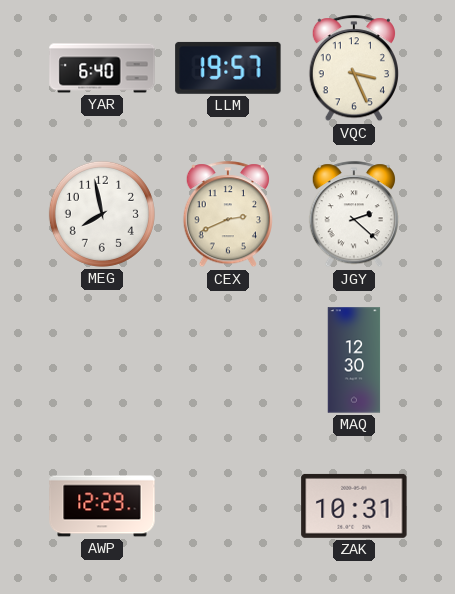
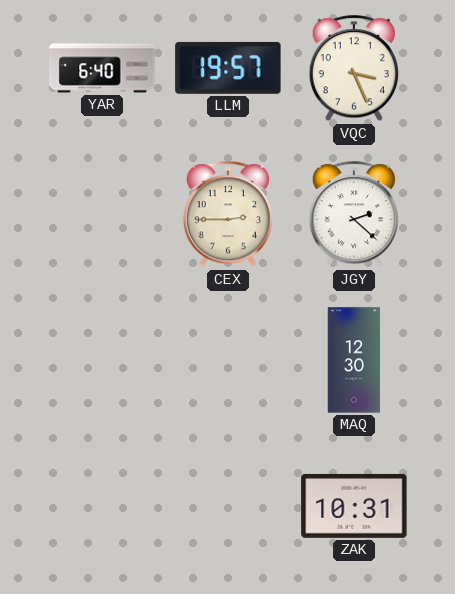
MEG: 7:58 -> none (102, 214)
CEX: 2:41 -> 2:45 (228, 215)
AWP: 12:29 -> none (102, 506)
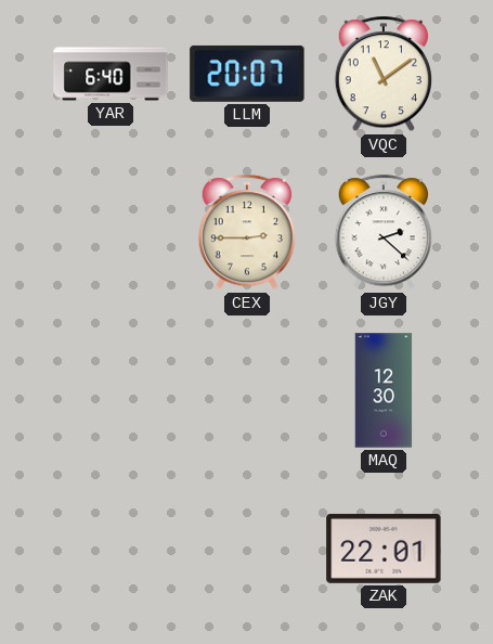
LLM: 19:57 -> 20:07 (247, 74)
VQC: 3:26 -> 11:09 (384, 75)
ZAK: 10:31 -> 22:01 (384, 549)
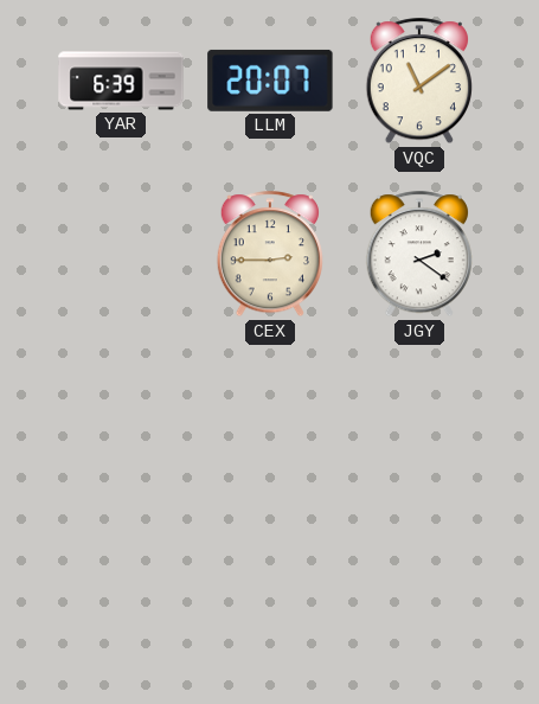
YAR: 6:40 -> 6:39 (121, 81)
JGY: 2:22 -> 2:21 (419, 255)
MAQ: 12:30 -> none (384, 390)
ZAK: 22:01 -> none (384, 549)
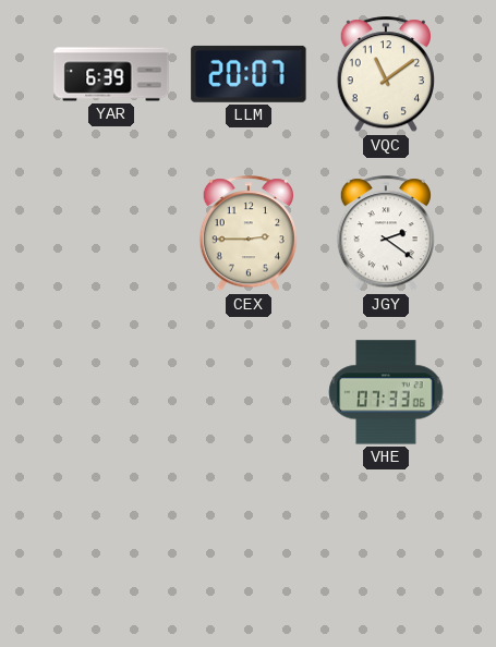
VHE: none -> 07:33 (386, 392)
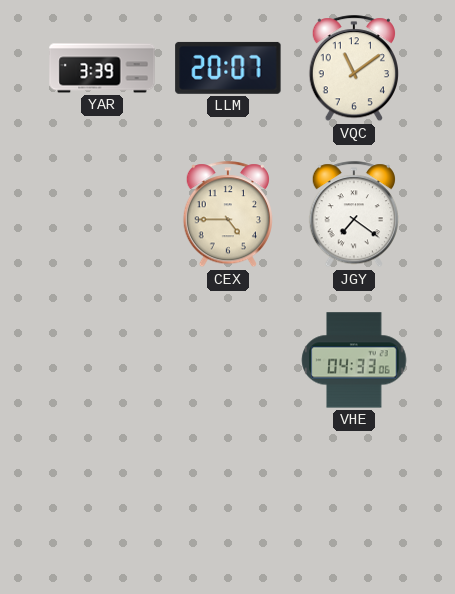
YAR: 6:39 -> 3:39 (102, 68)
CEX: 2:45 -> 4:45 (228, 215)
JGY: 2:21 -> 7:21 (354, 215)
VHE: 07:33 -> 04:33 (354, 360)
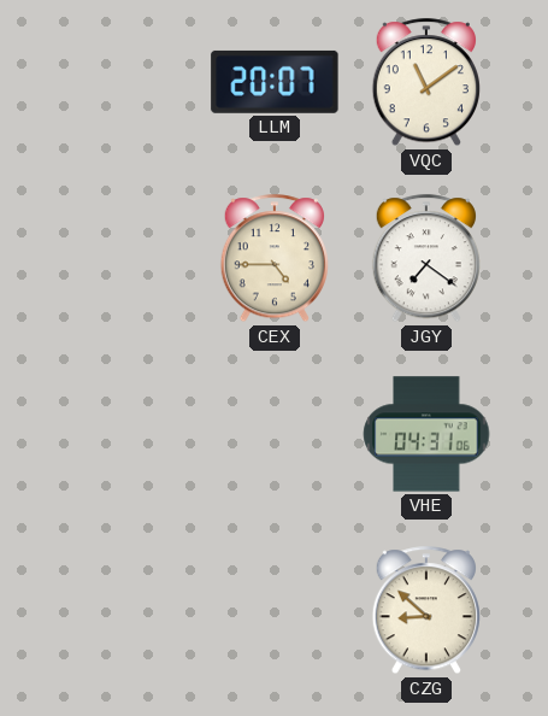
YAR: 3:39 -> none (102, 68)
VHE: 04:33 -> 04:31 (426, 434)
CZG: none -> 8:52 (426, 611)
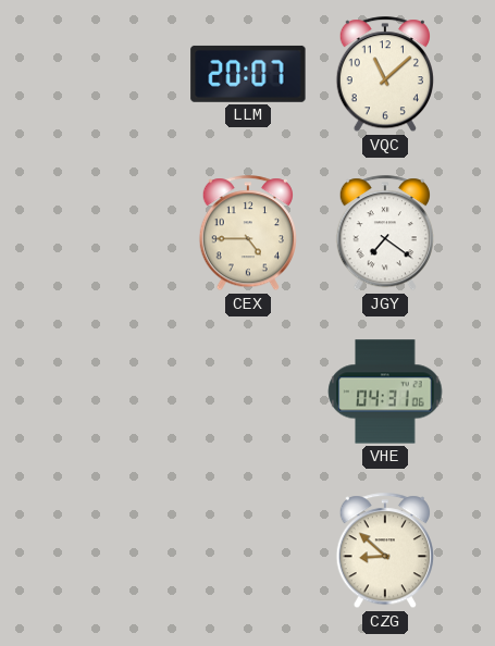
VQC: 11:09 -> 11:08 (385, 75)
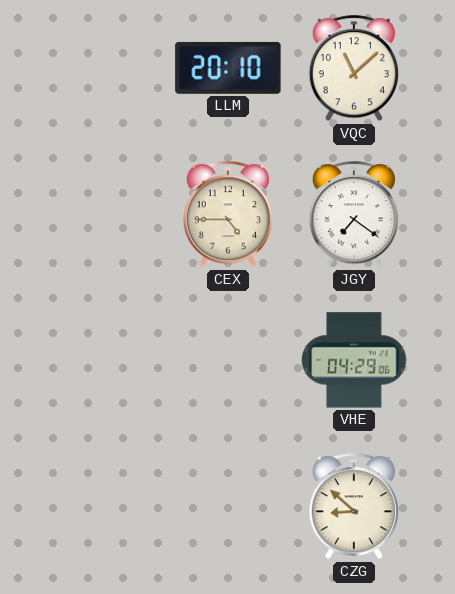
LLM: 20:07 -> 20:10 (228, 68)
VHE: 04:31 -> 04:29 (354, 360)
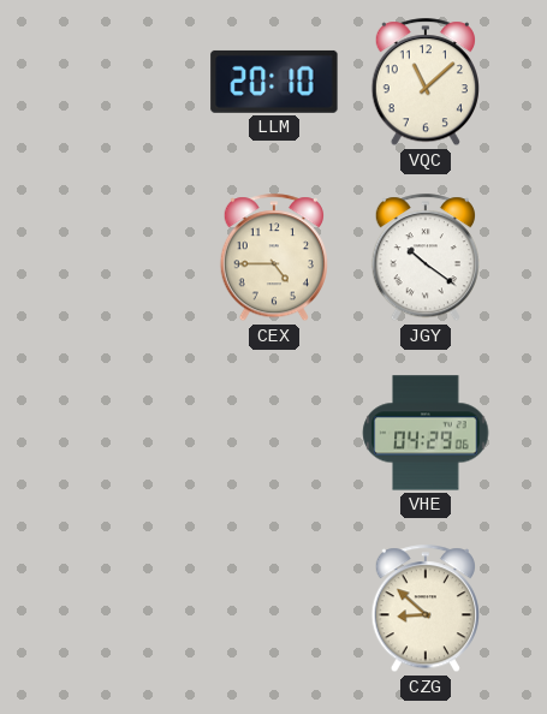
JGY: 7:21 -> 10:21 (426, 258)
